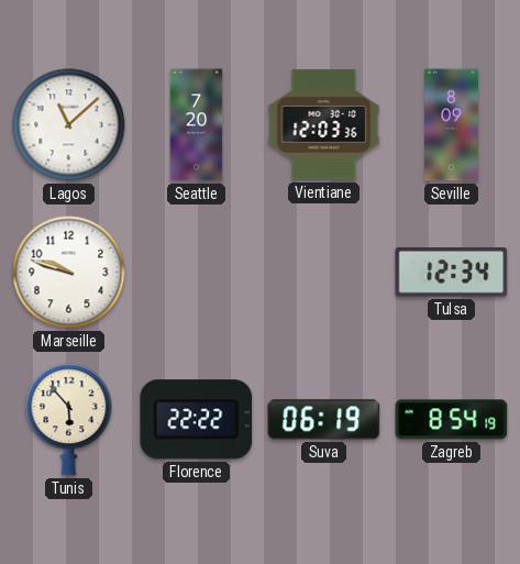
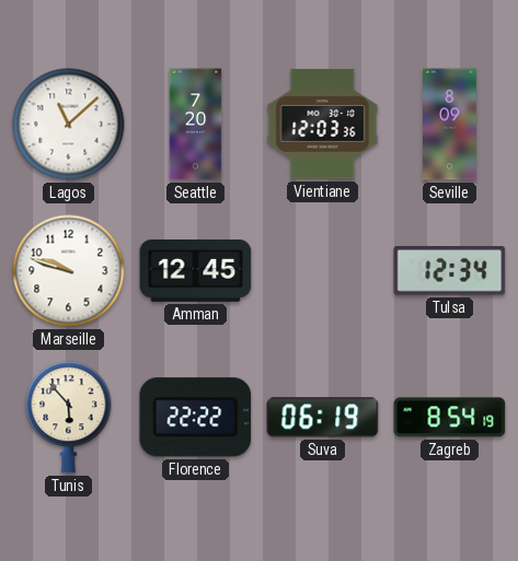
Amman: none -> 12:45 (196, 271)
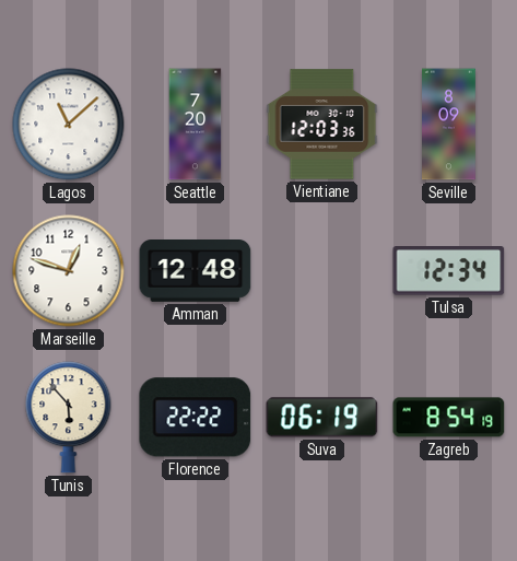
Marseille: 9:48 -> 12:48 (69, 271)
Amman: 12:45 -> 12:48 (196, 271)
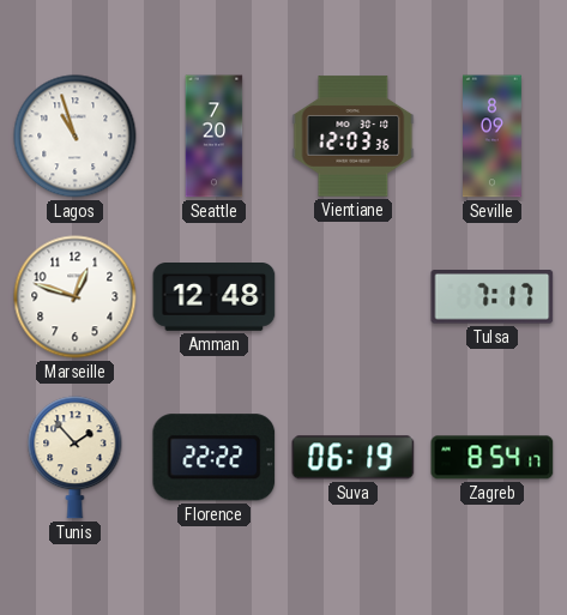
Lagos: 11:08 -> 10:57 (76, 137)
Tulsa: 12:34 -> 7:17 (493, 297)
Tunis: 5:53 -> 1:53 (76, 458)
Zagreb: 8:54:19 -> 8:54:17 (493, 458)
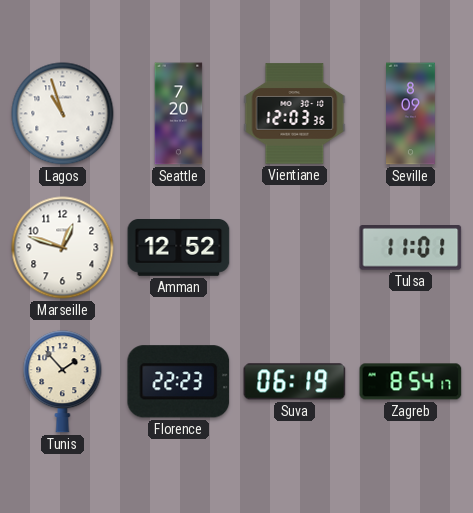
Amman: 12:48 -> 12:52 (179, 248)
Tulsa: 7:17 -> 11:01 (411, 248)
Florence: 22:22 -> 22:23 (179, 382)
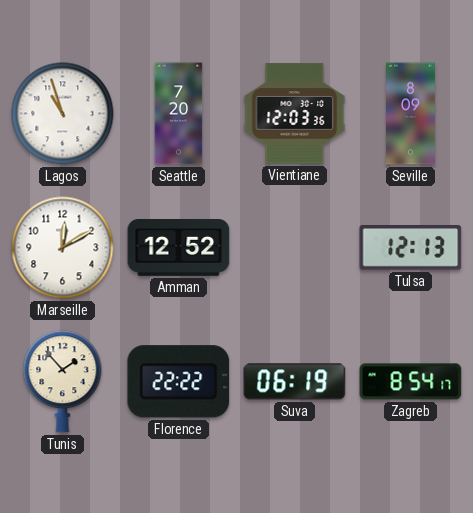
Marseille: 12:48 -> 12:10 (63, 248)
Tulsa: 11:01 -> 12:13 (411, 248)
Florence: 22:23 -> 22:22 (179, 382)
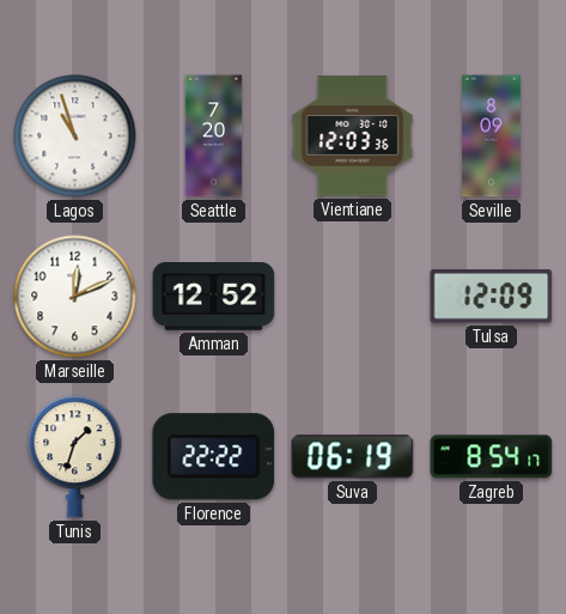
Marseille: 12:10 -> 12:11 (75, 297)
Tulsa: 12:13 -> 12:09 (492, 297)
Tunis: 1:53 -> 1:33 (75, 457)
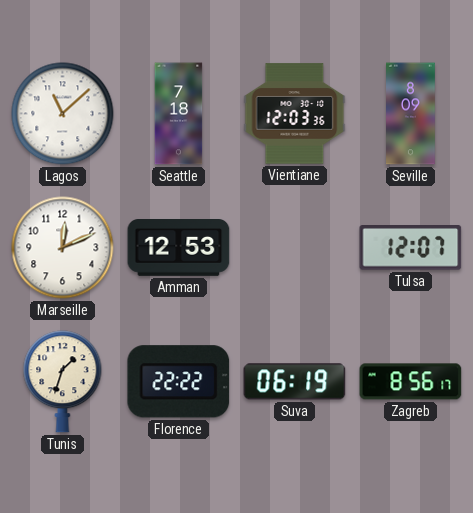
Lagos: 10:57 -> 11:08 (63, 114)
Seattle: 7:20 -> 7:18 (179, 114)
Amman: 12:52 -> 12:53 (179, 248)
Tulsa: 12:09 -> 12:07 (411, 248)
Zagreb: 8:54 -> 8:56 (411, 382)
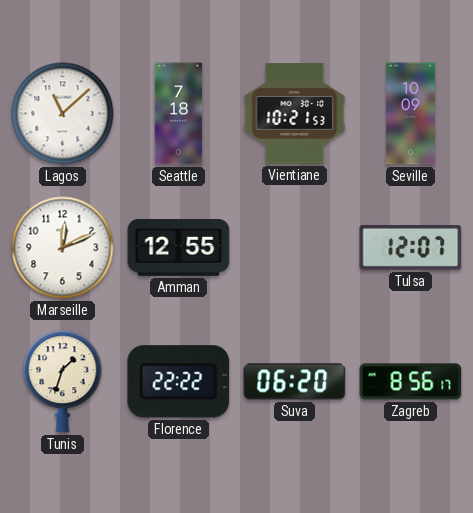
Vientiane: 12:03 -> 10:21 (295, 114)
Seville: 8:09 -> 10:09 (411, 114)
Amman: 12:53 -> 12:55 (179, 248)
Suva: 06:19 -> 06:20 (295, 382)
